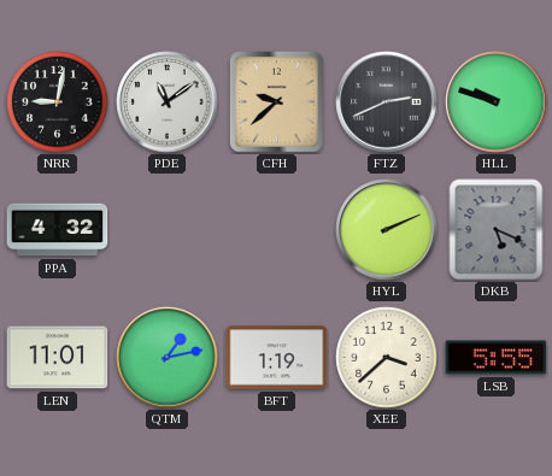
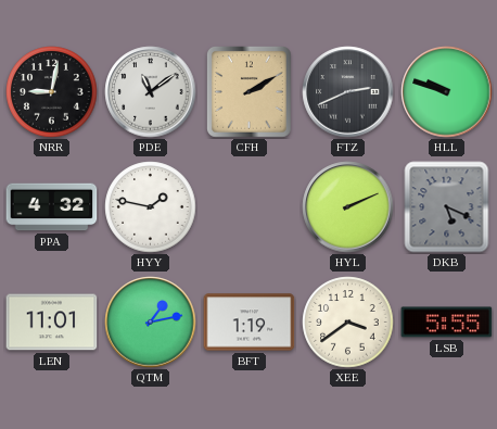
CFH: 9:38 -> 2:10 (248, 92)
HYY: none -> 1:47 (151, 207)
XEE: 3:38 -> 3:39 (348, 323)
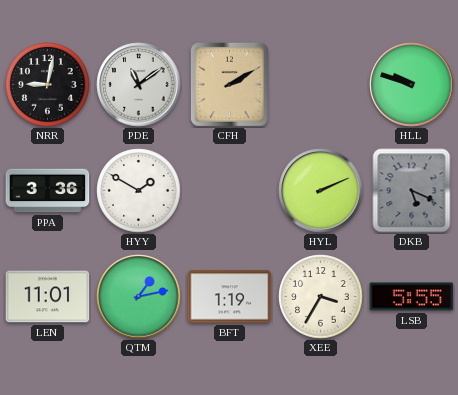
FTZ: 2:41 -> none (348, 92)
PPA: 4:32 -> 3:36 (48, 191)
HYY: 1:47 -> 1:50 (139, 191)
XEE: 3:39 -> 3:35 (321, 297)
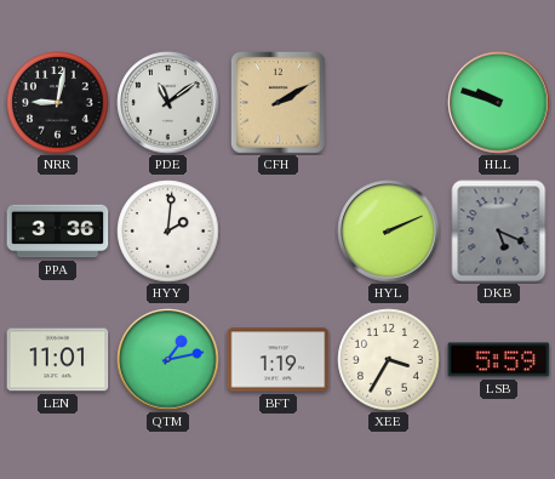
HYY: 1:50 -> 2:01 (168, 232)
LSB: 5:55 -> 5:59 (499, 360)
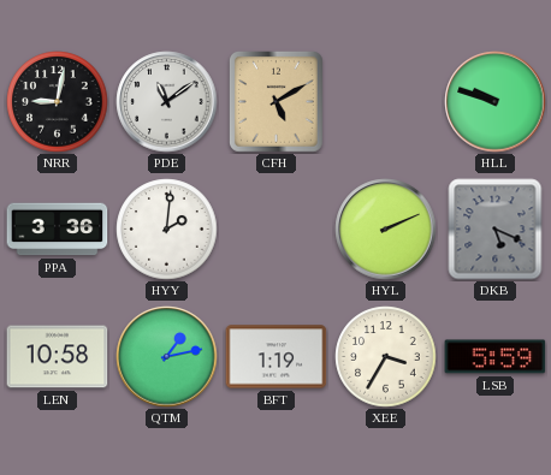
CFH: 2:10 -> 5:10 (275, 102)
LEN: 11:01 -> 10:58 (58, 357)
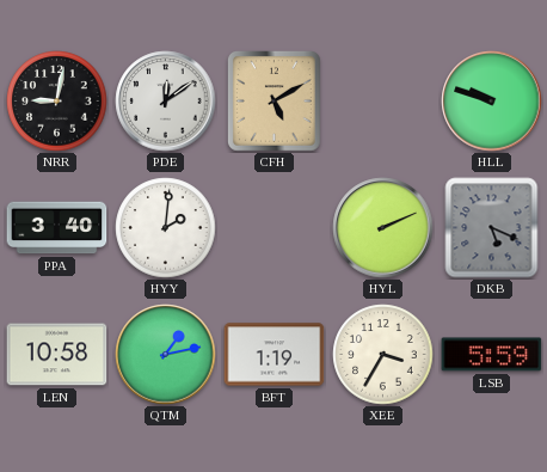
PDE: 11:09 -> 12:09 (166, 102)
PPA: 3:36 -> 3:40 (57, 228)
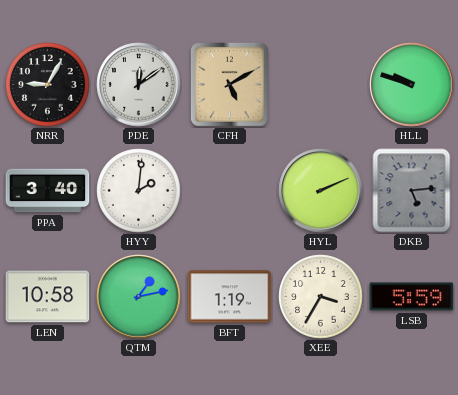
NRR: 9:02 -> 9:05 (48, 85)
DKB: 5:19 -> 5:14 (412, 191)
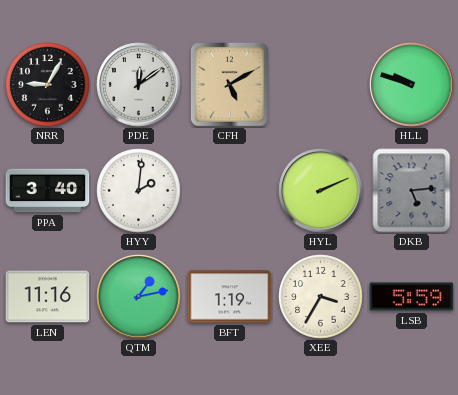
LEN: 10:58 -> 11:16 (48, 297)
